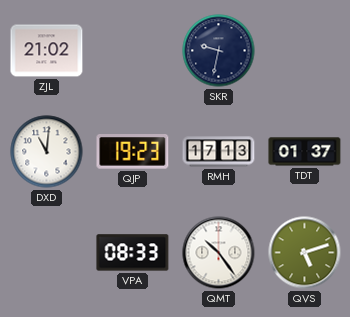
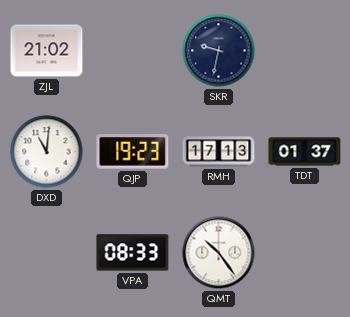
QVS: 5:12 -> none (305, 253)
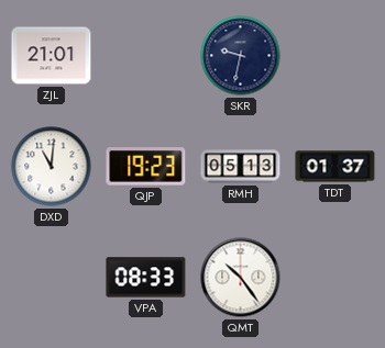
ZJL: 21:02 -> 21:01 (52, 56)
RMH: 17:13 -> 05:13 (241, 167)
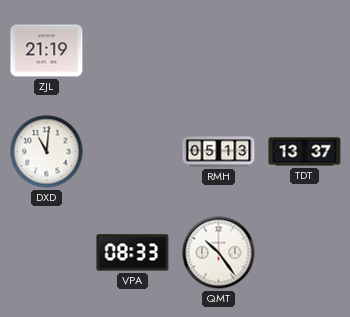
ZJL: 21:01 -> 21:19 (47, 51)
SKR: 9:32 -> none (241, 56)
QJP: 19:23 -> none (146, 167)
TDT: 01:37 -> 13:37 (305, 152)
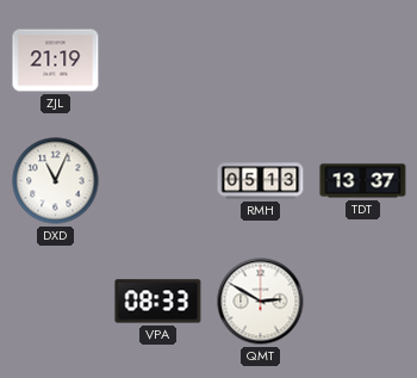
DXD: 11:01 -> 11:04 (56, 181)
QMT: 10:24 -> 2:50 (261, 302)
